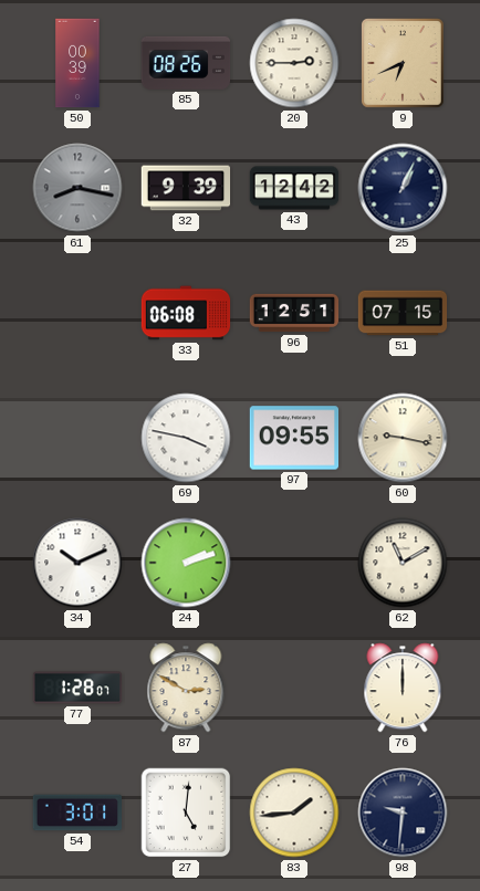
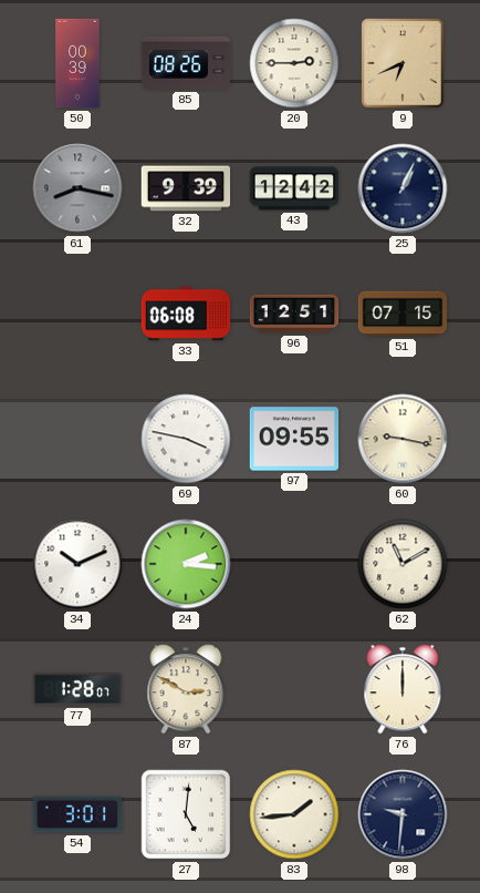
24: 2:12 -> 2:16 (186, 564)
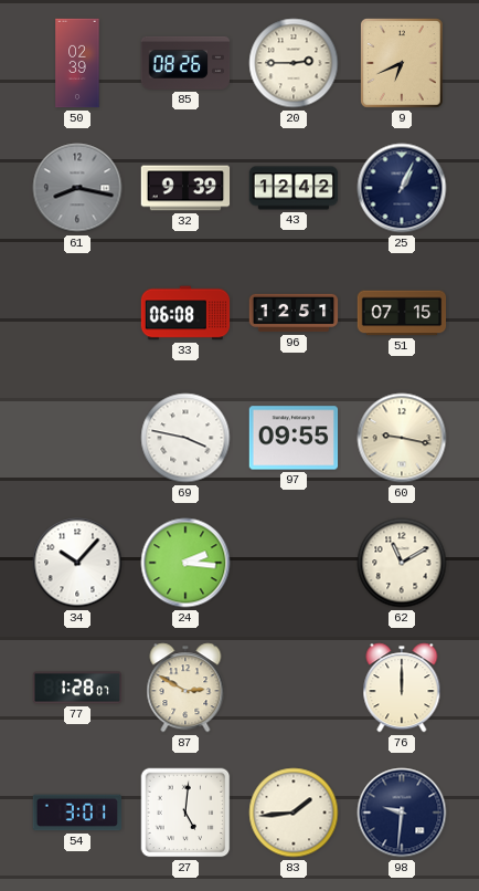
50: 00:39 -> 02:39 (77, 63)
34: 10:11 -> 10:07 (77, 563)
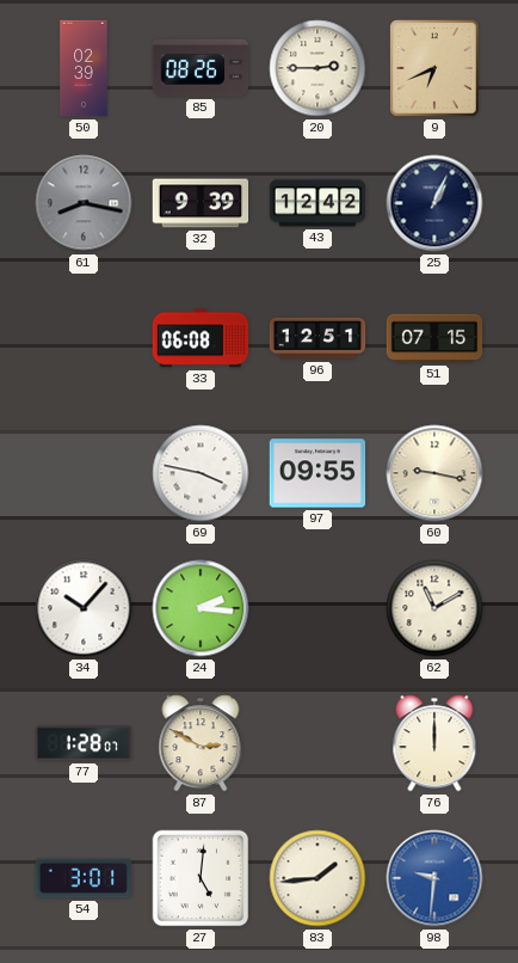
98 dial: navy -> blue (434, 878)
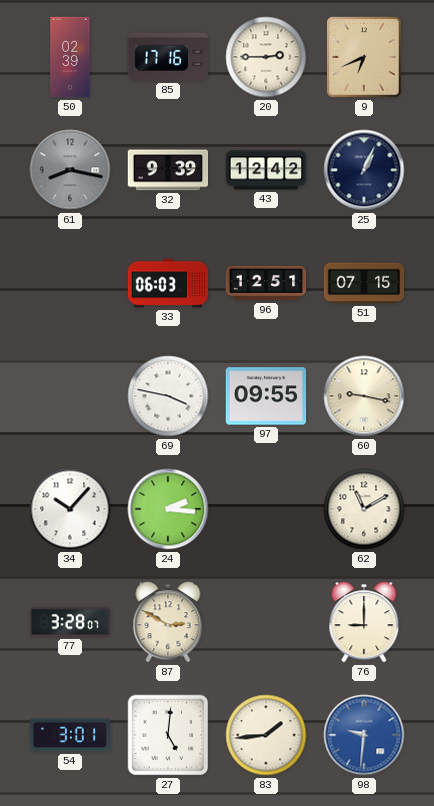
85: 08:26 -> 17:16 (168, 57)
33: 06:08 -> 06:03 (168, 283)
77: 1:28 -> 3:28 (70, 622)
76: 12:00 -> 9:00 (364, 622)
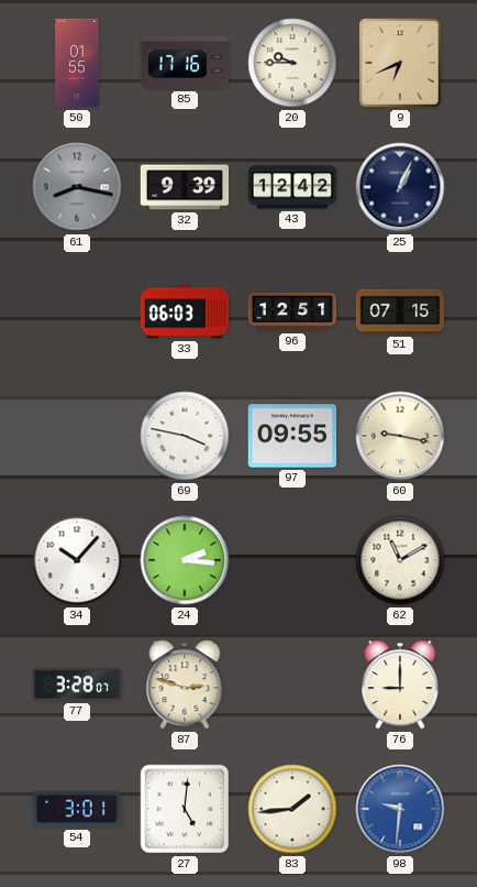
50: 02:39 -> 01:55 (77, 63)
20: 2:45 -> 9:45 (292, 63)
87: 2:50 -> 2:48 (185, 685)
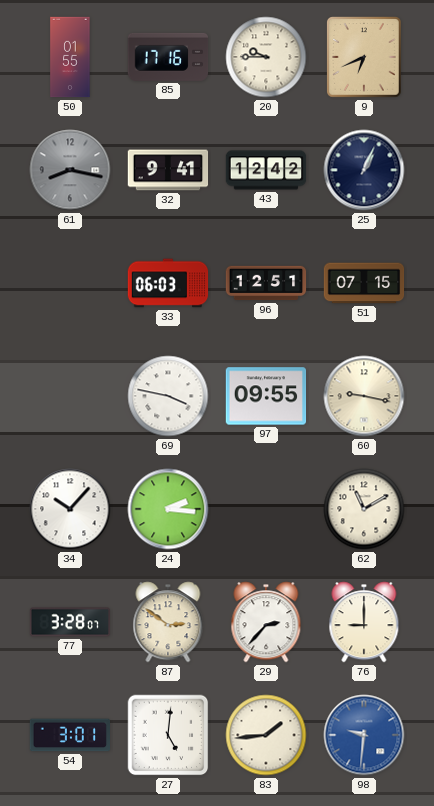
32: 9:39 -> 9:41 (168, 170)
87: 2:48 -> 2:51 (168, 622)
29: none -> 2:37 (266, 622)
